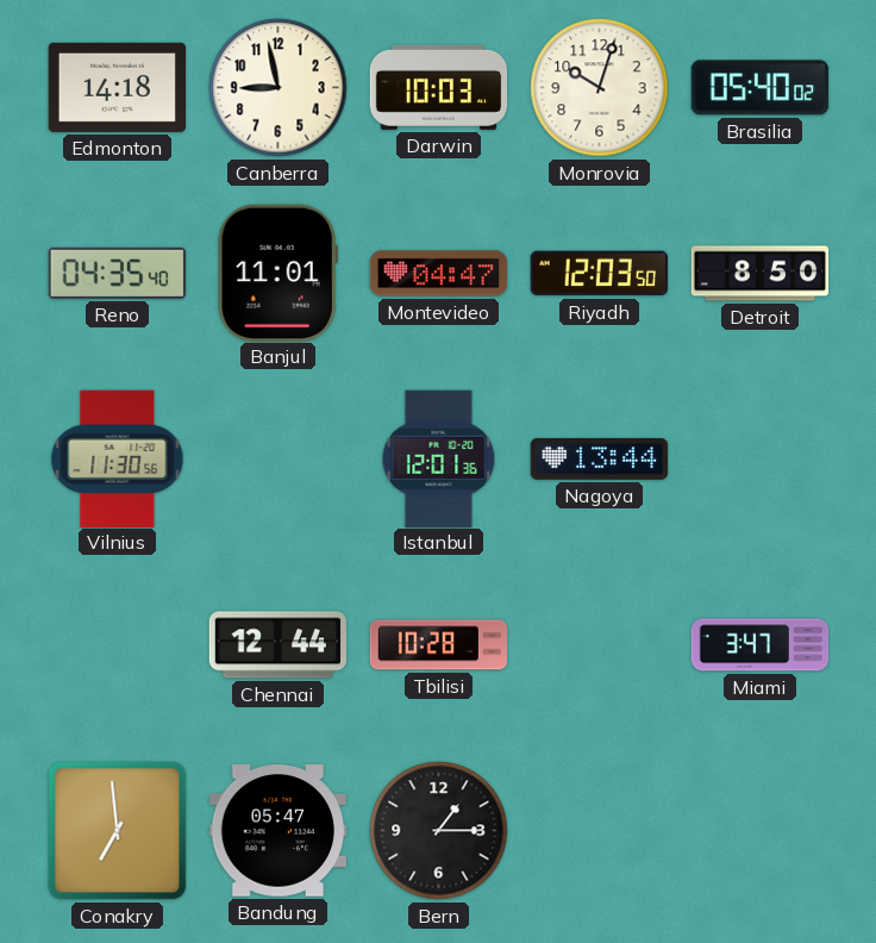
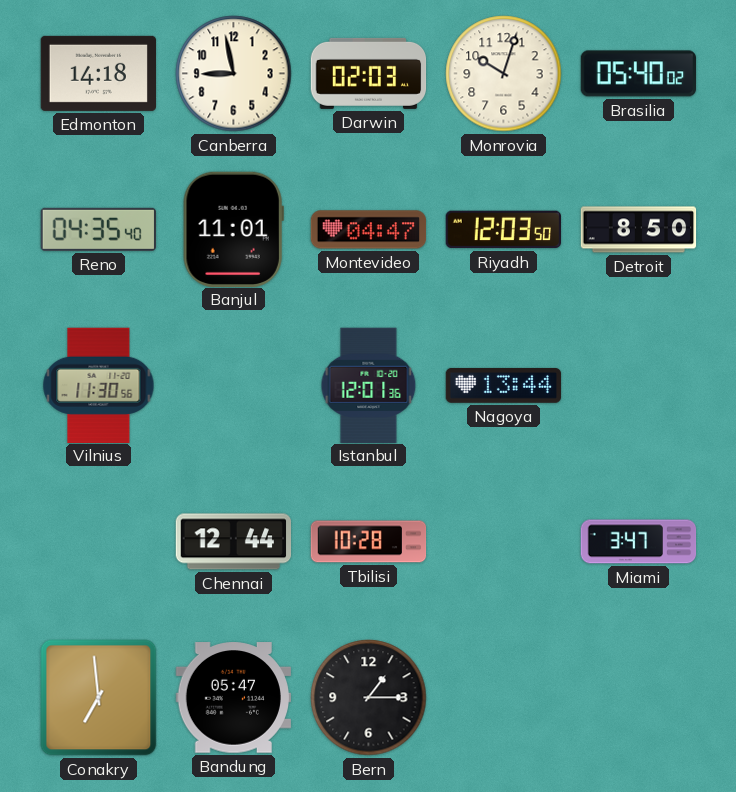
Darwin: 10:03 -> 02:03 (369, 73)
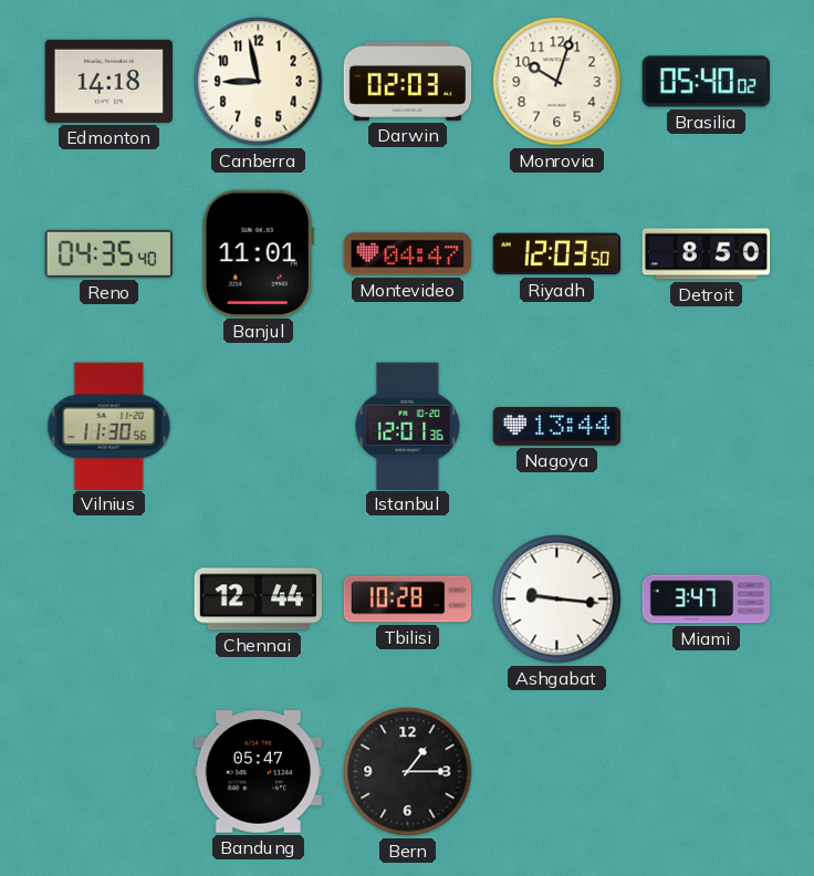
Ashgabat: none -> 9:16 (557, 599)
Conakry: 6:59 -> none (99, 698)
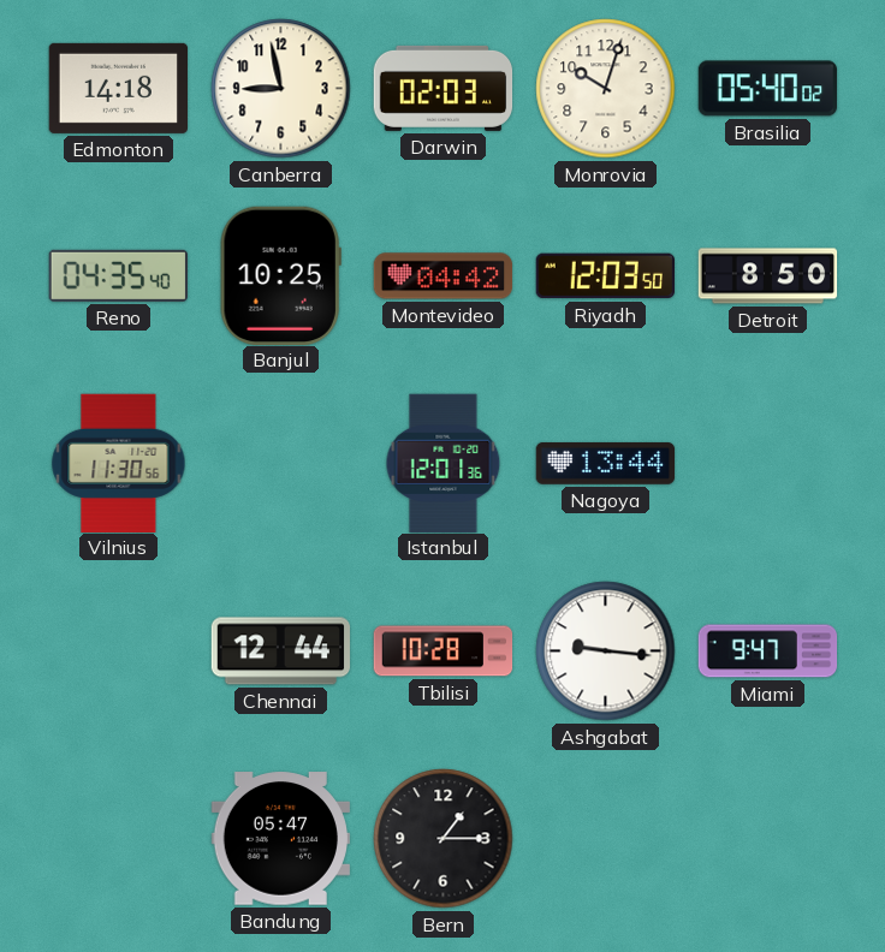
Banjul: 11:01 -> 10:25 (280, 275)
Montevideo: 04:47 -> 04:42 (444, 276)
Miami: 3:47 -> 9:47 (768, 651)
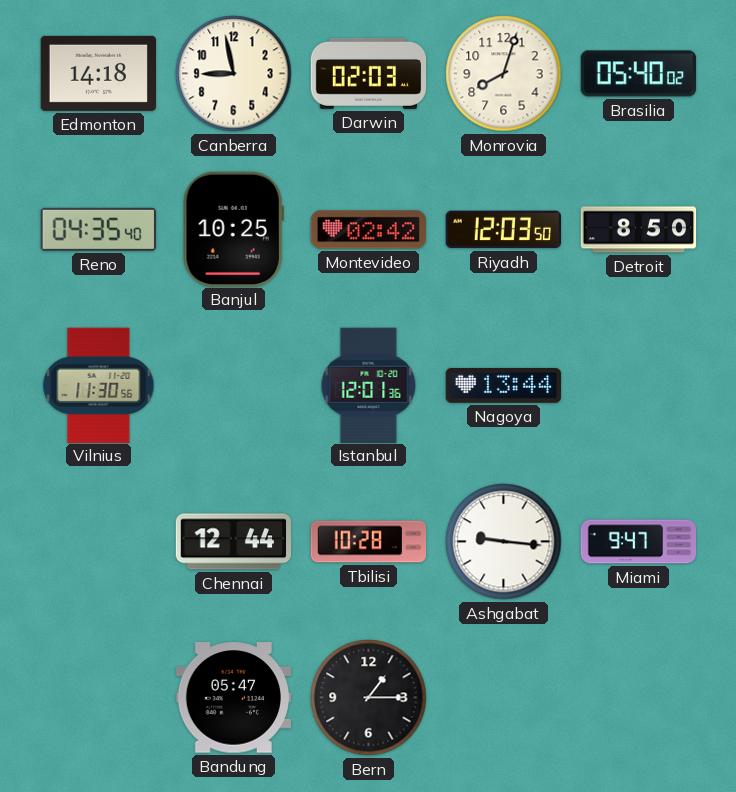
Monrovia: 10:03 -> 8:03 (504, 74)
Montevideo: 04:42 -> 02:42 (369, 230)
